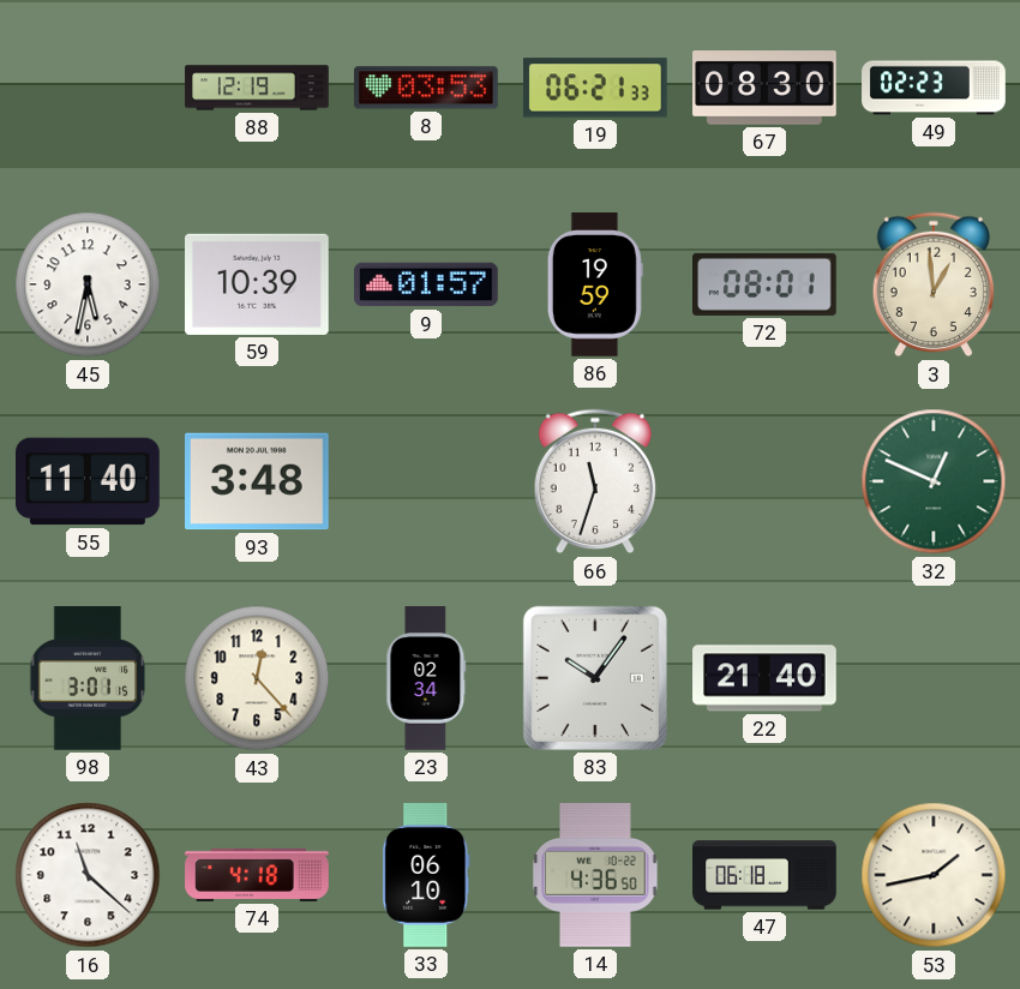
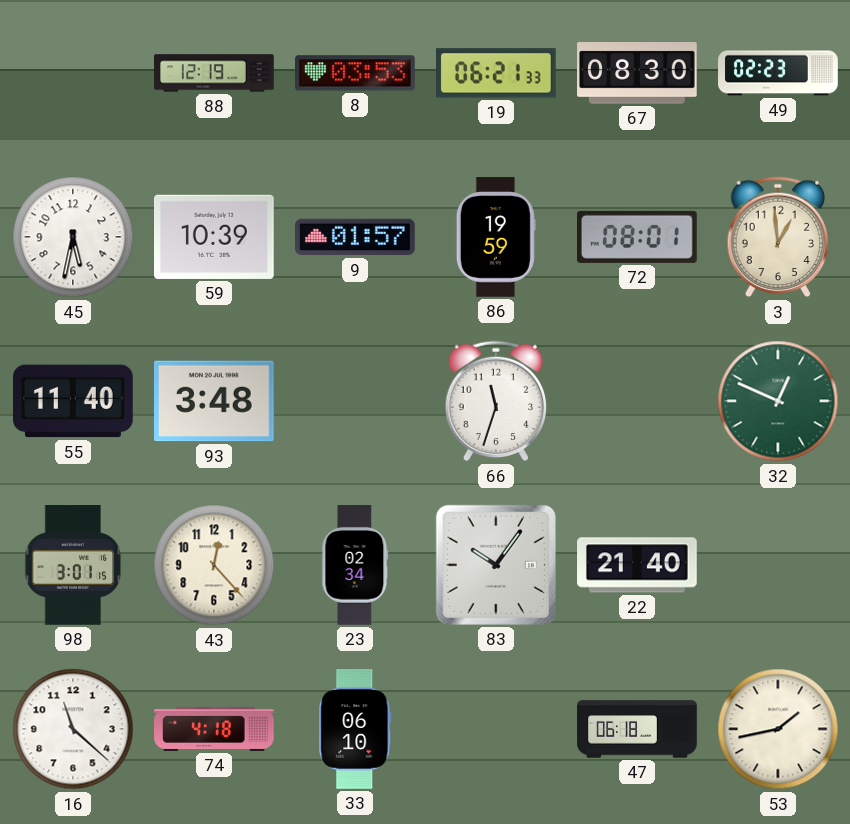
14: 4:36 -> none (595, 876)
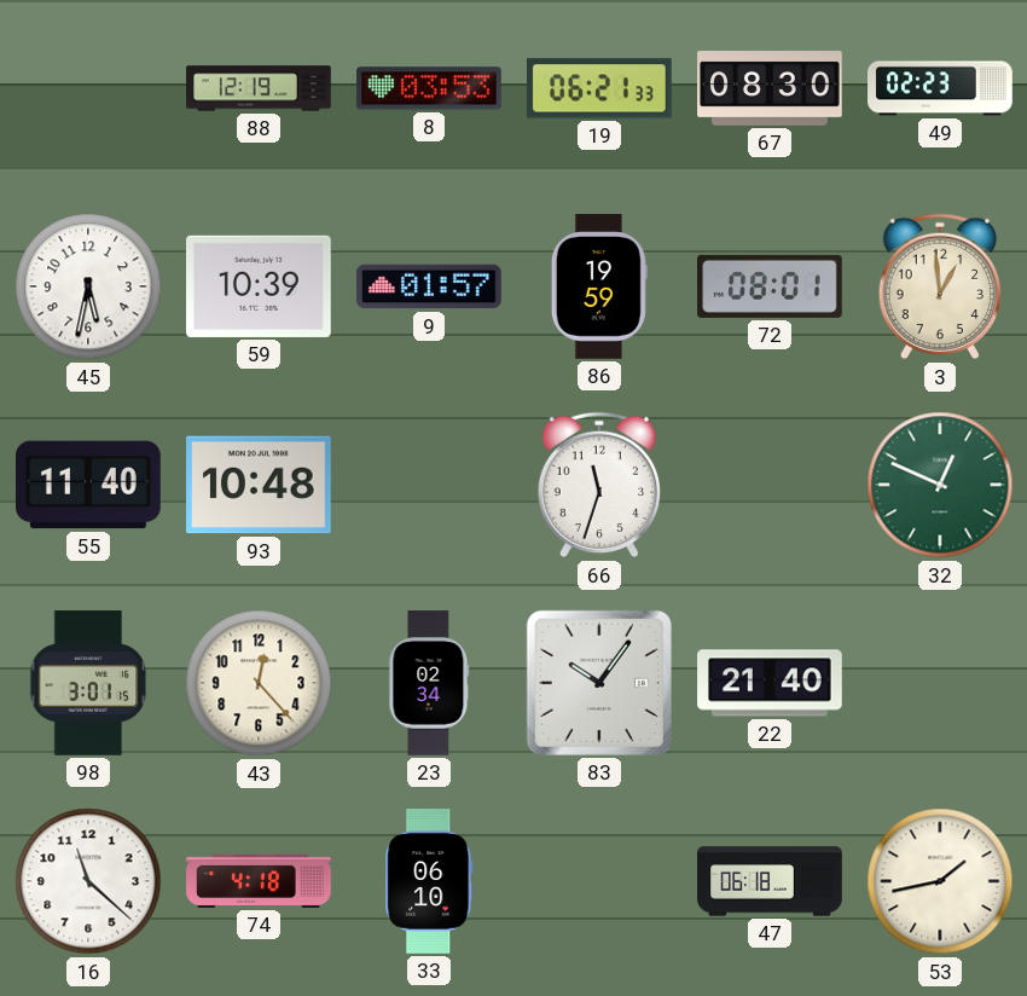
93: 3:48 -> 10:48 (260, 485)
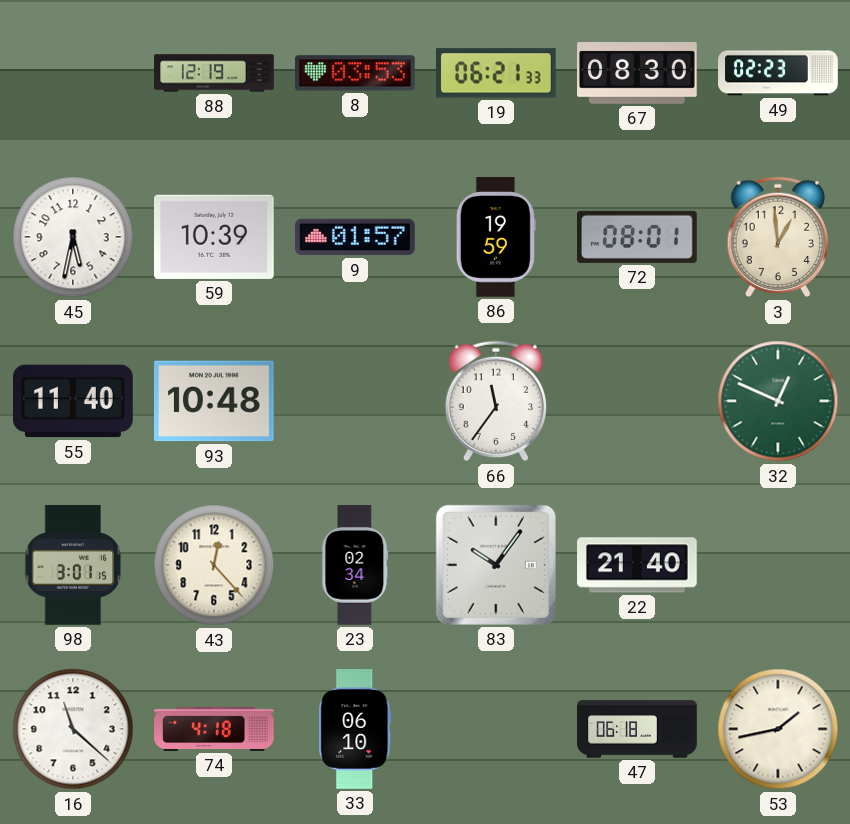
66: 11:33 -> 11:36 (496, 401)
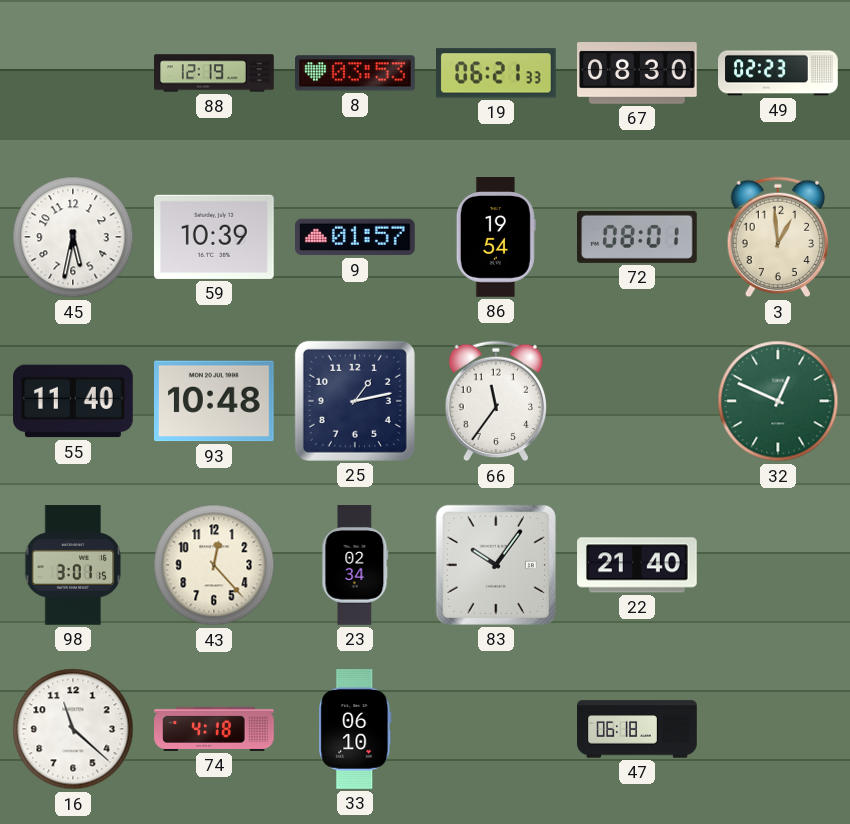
86: 19:59 -> 19:54 (496, 237)
25: none -> 1:13 (355, 401)
53: 1:43 -> none (778, 729)
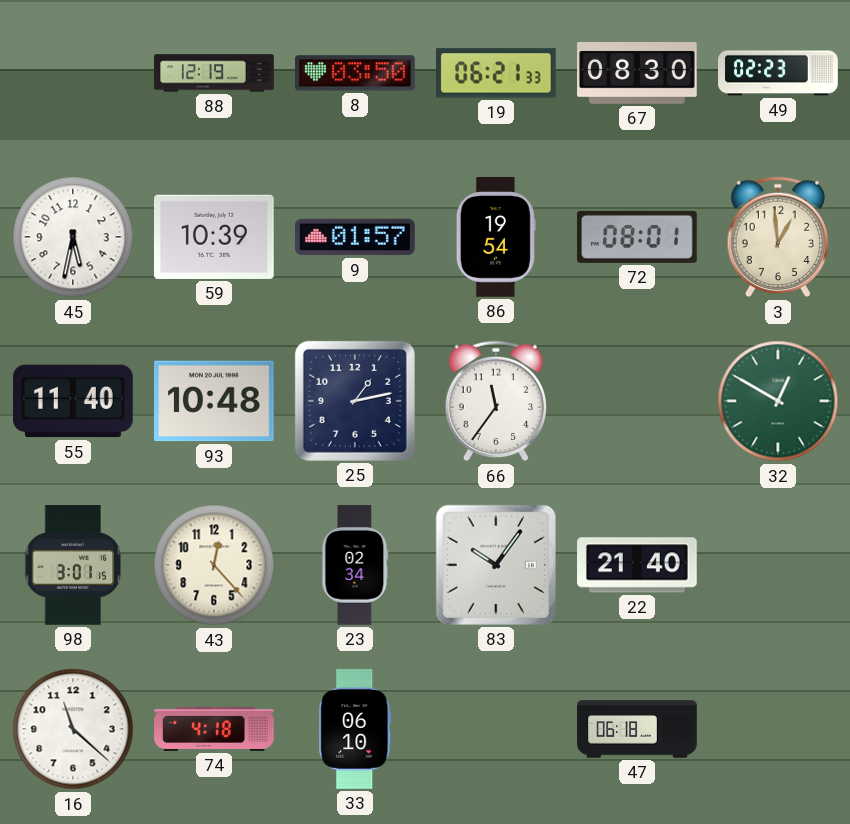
8: 03:53 -> 03:50 (356, 73)
32: 12:49 -> 12:50 (778, 401)
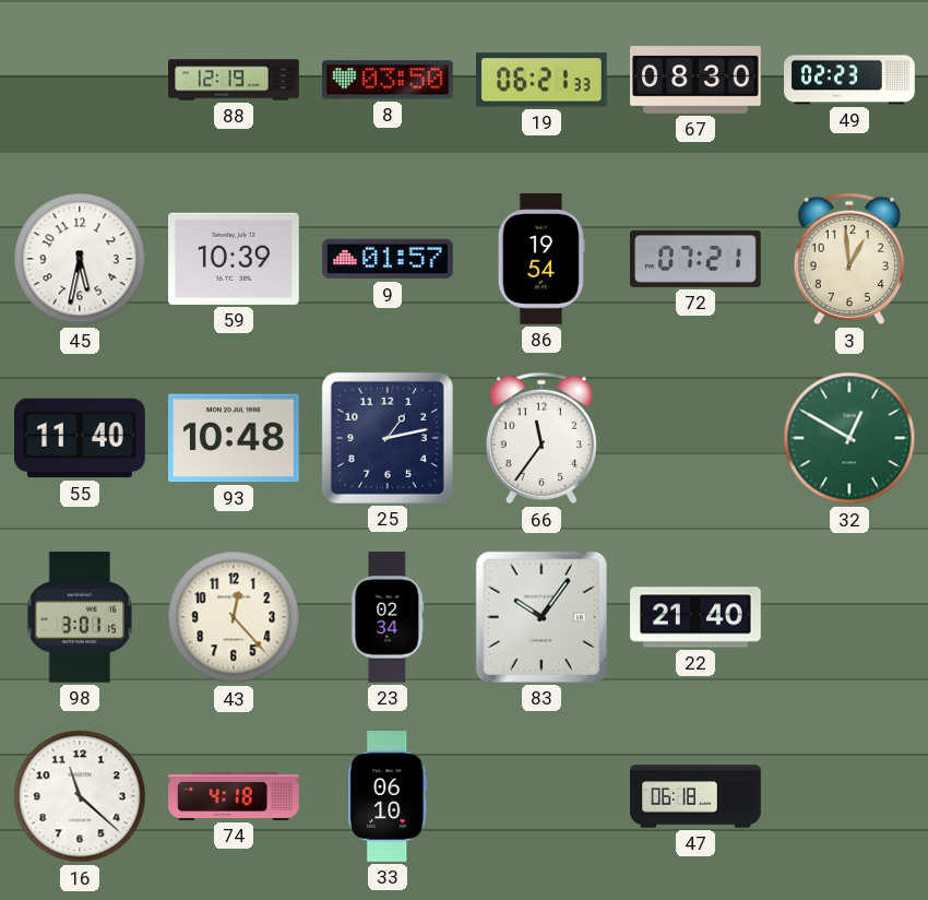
72: 08:01 -> 07:21 (697, 259)
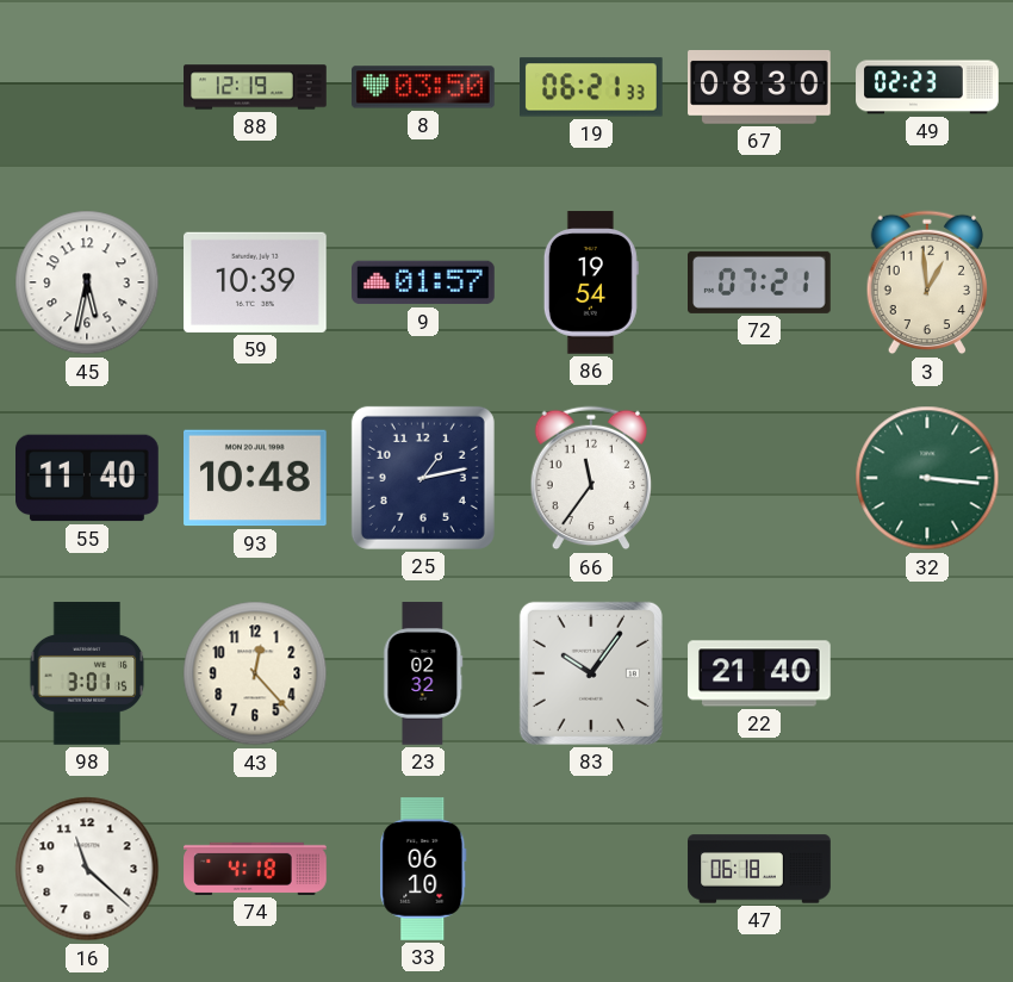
32: 12:50 -> 3:16 (927, 478)
23: 02:34 -> 02:32 (423, 673)
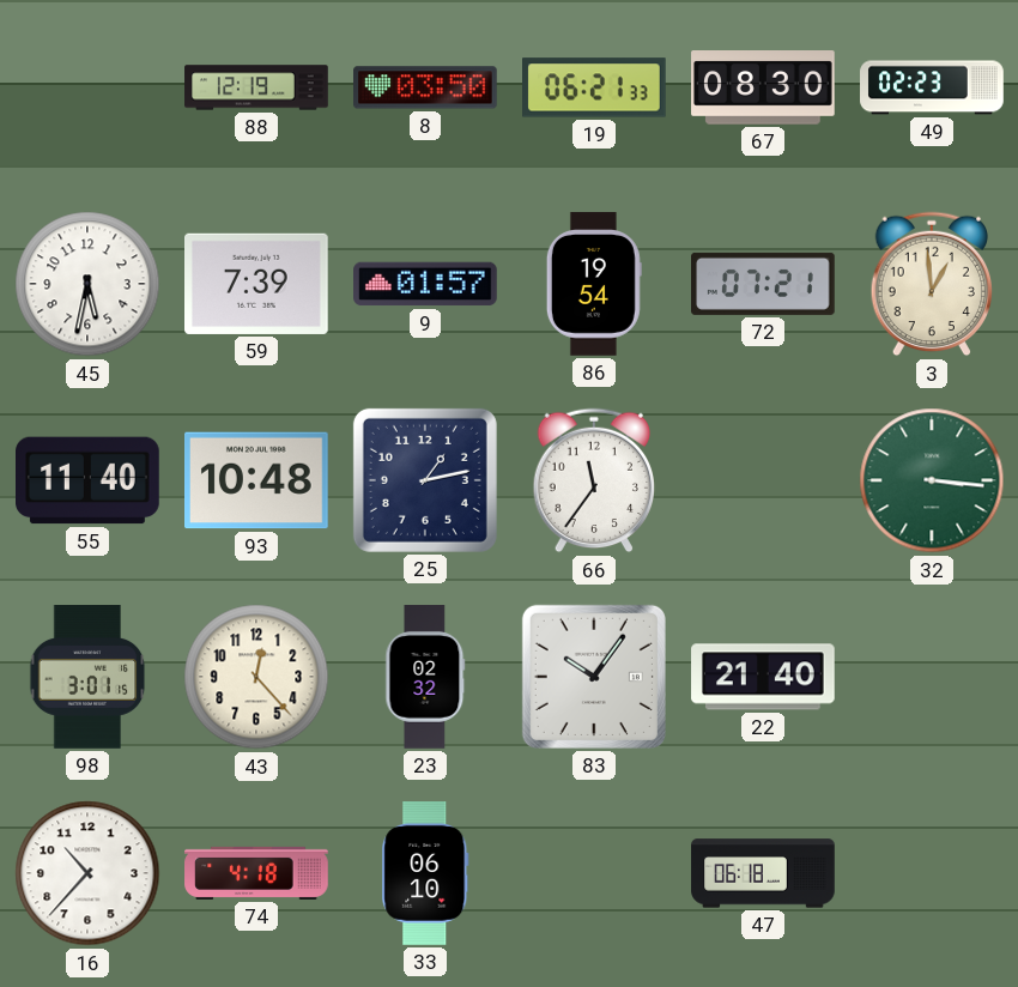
59: 10:39 -> 7:39 (257, 284)
16: 11:22 -> 10:37 (87, 873)
